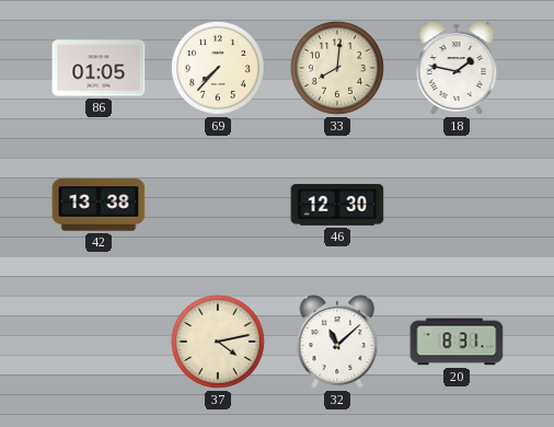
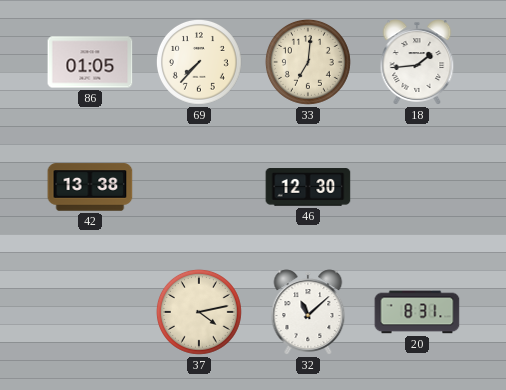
33: 8:01 -> 7:01 (308, 62)
18: 1:47 -> 1:44 (417, 62)
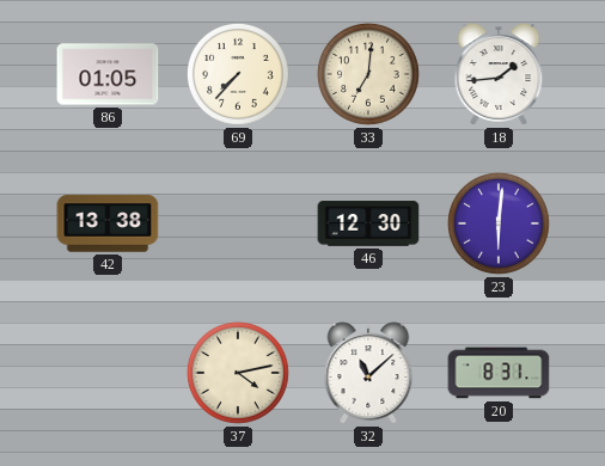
23: none -> 6:01 (499, 223)
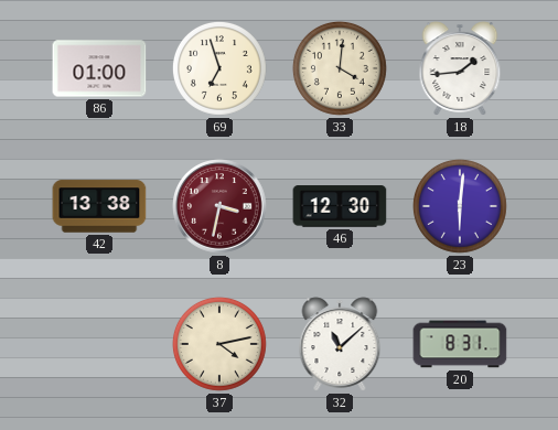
86: 01:05 -> 01:00 (99, 68)
69: 7:37 -> 6:57 (219, 68)
33: 7:01 -> 4:01 (340, 68)
8: none -> 3:32 (219, 206)
